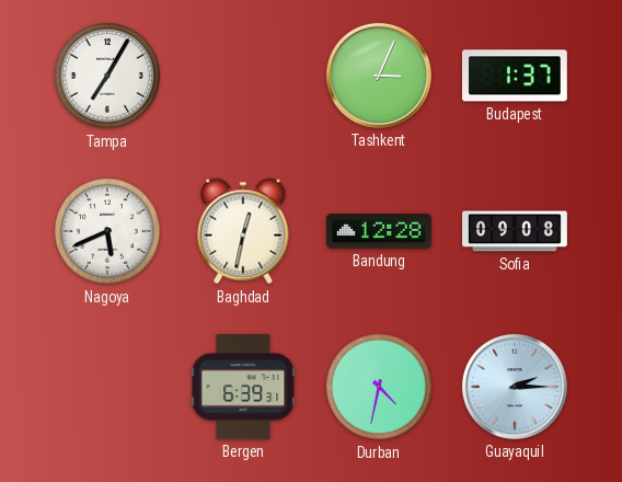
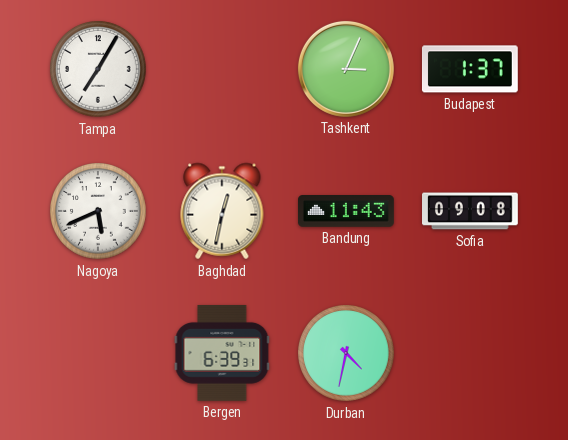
Bandung: 12:28 -> 11:43 (347, 212)
Guayaquil: 2:15 -> none (515, 387)
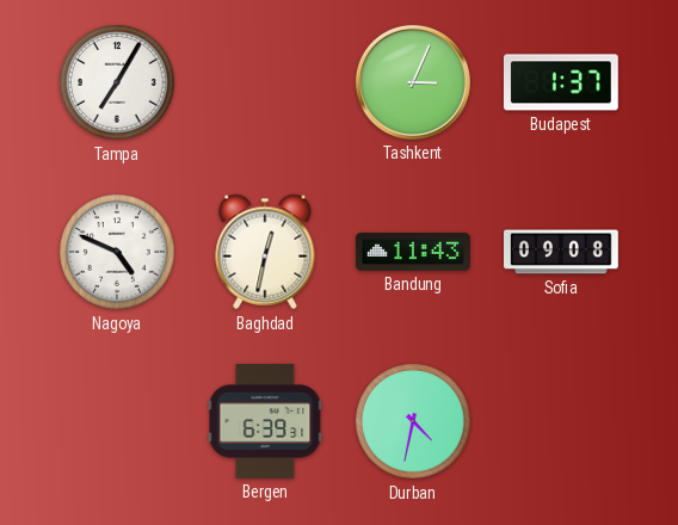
Nagoya: 5:41 -> 4:49 (118, 253)
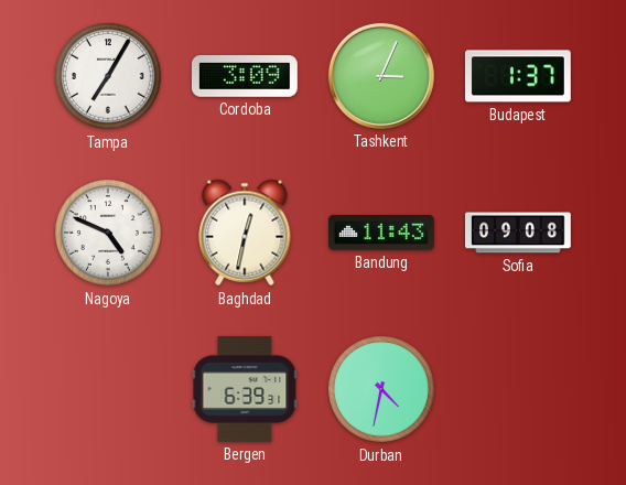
Cordoba: none -> 3:09 (245, 77)
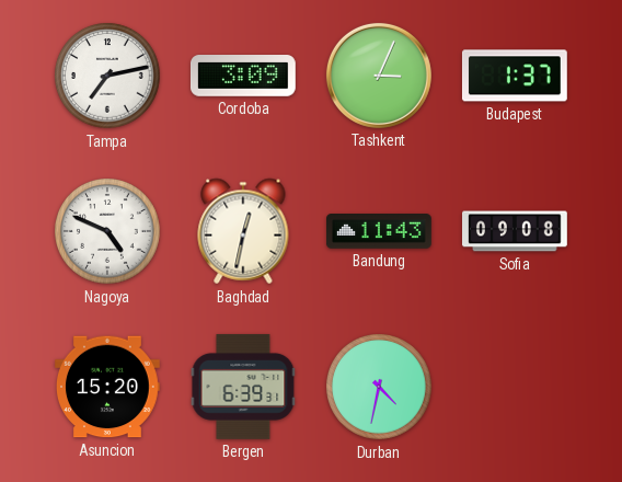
Tampa: 7:05 -> 7:13 (108, 77)
Asuncion: none -> 15:20 (108, 387)
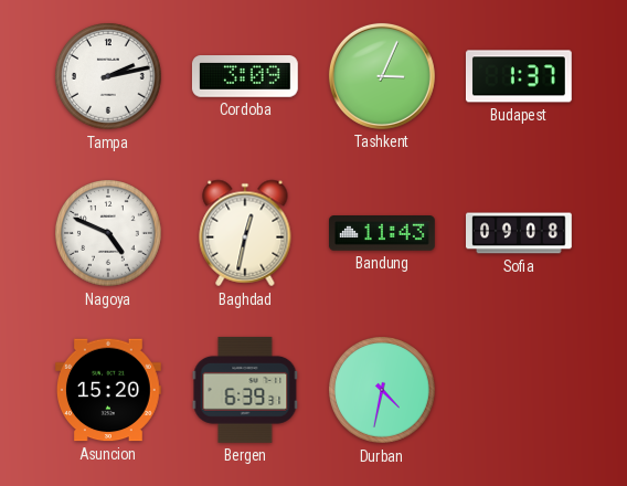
Tampa: 7:13 -> 2:13 (109, 77)
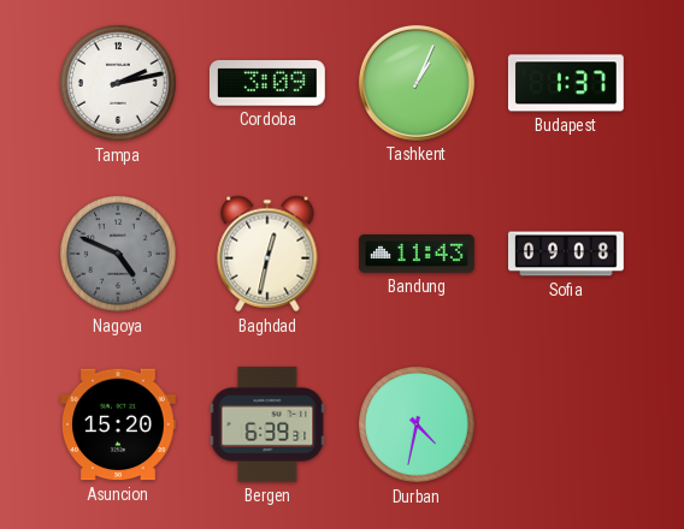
Tashkent: 3:04 -> 1:04 (417, 83)
Nagoya dial: white -> grey (119, 255)
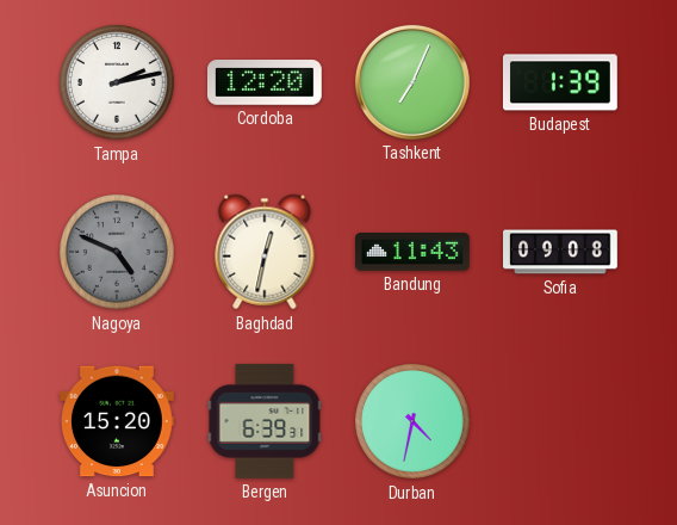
Cordoba: 3:09 -> 12:20 (265, 84)
Tashkent: 1:04 -> 7:04 (412, 82)
Budapest: 1:37 -> 1:39 (560, 82)
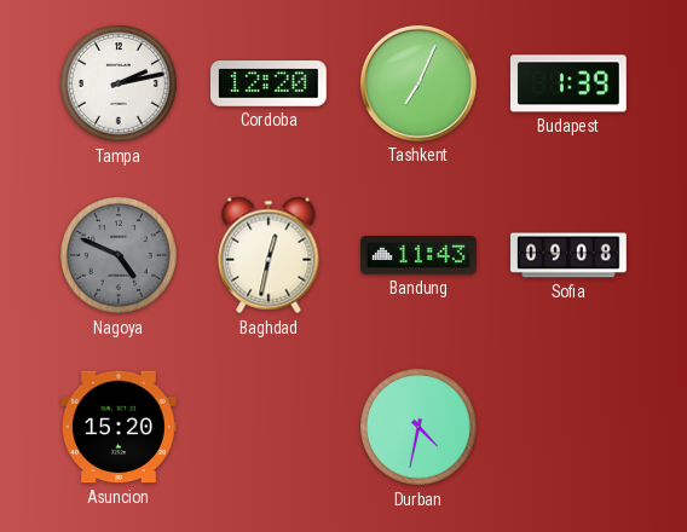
Bergen: 6:39 -> none (265, 421)
